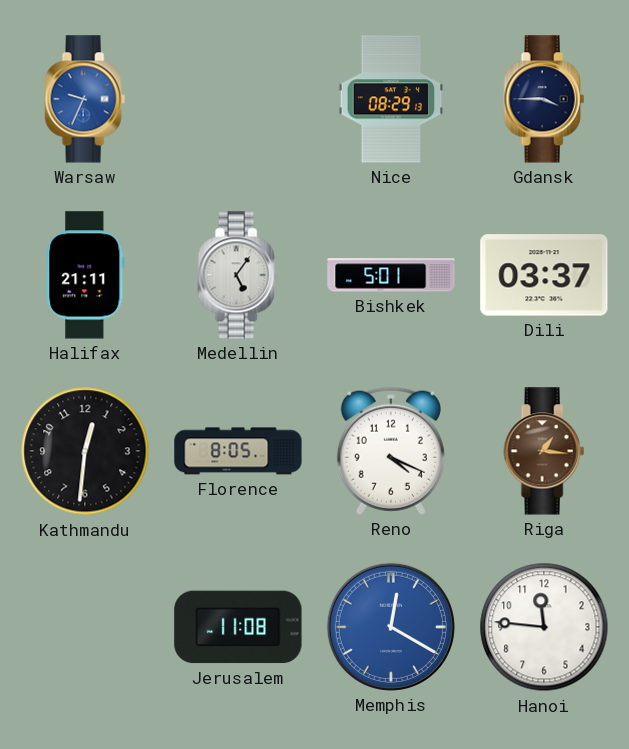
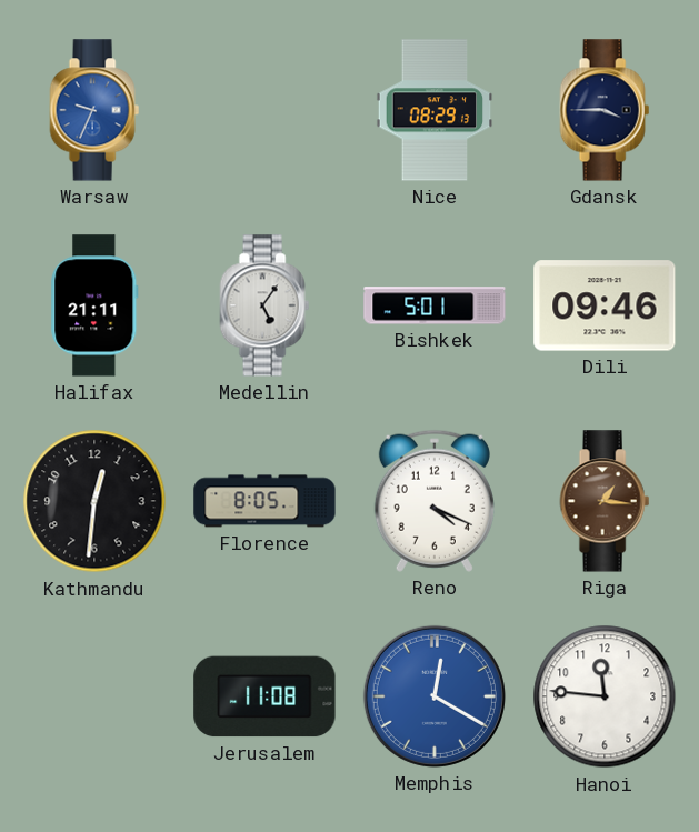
Dili: 03:37 -> 09:46 (605, 305)
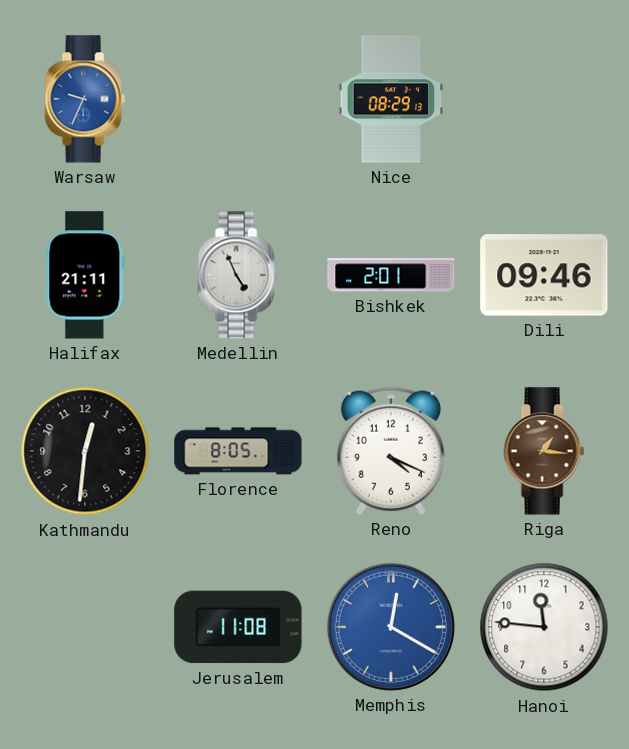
Gdansk: 3:45 -> none (605, 110)
Medellin: 5:06 -> 4:56 (238, 275)
Bishkek: 5:01 -> 2:01 (391, 275)
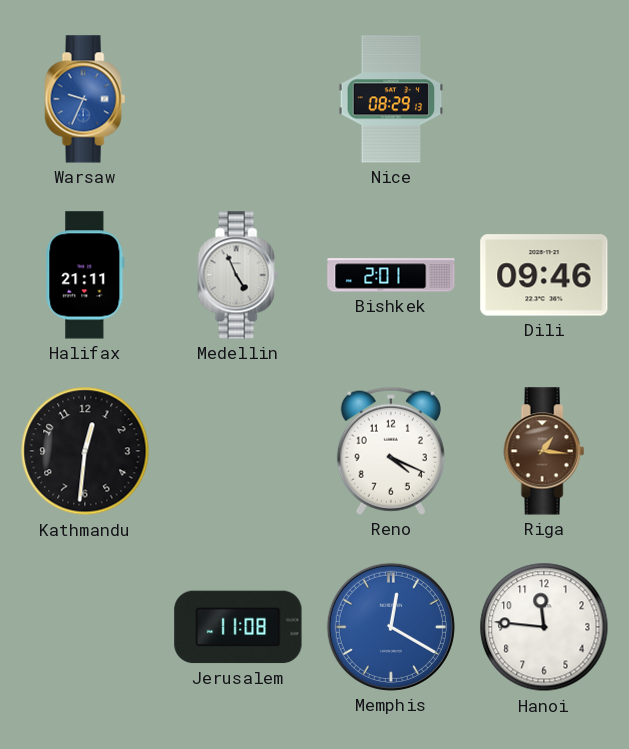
Florence: 8:05 -> none (238, 451)
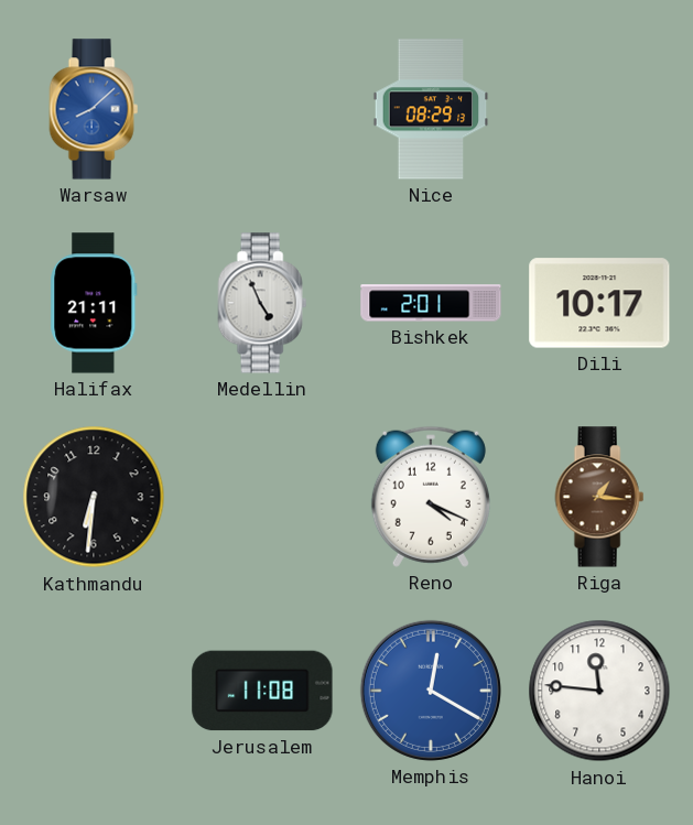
Warsaw: 9:34 -> 8:08 (94, 109)
Dili: 09:46 -> 10:17 (599, 303)
Kathmandu: 12:31 -> 6:31 (94, 497)
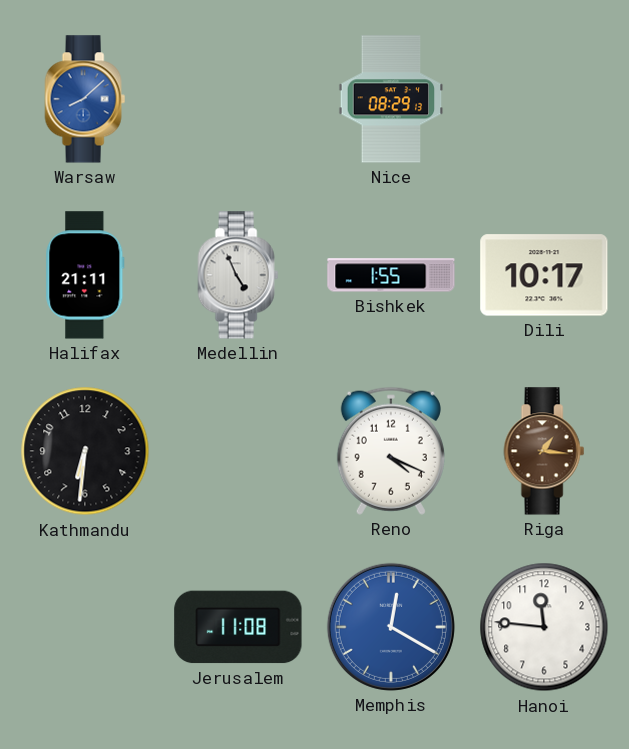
Bishkek: 2:01 -> 1:55 (391, 275)
